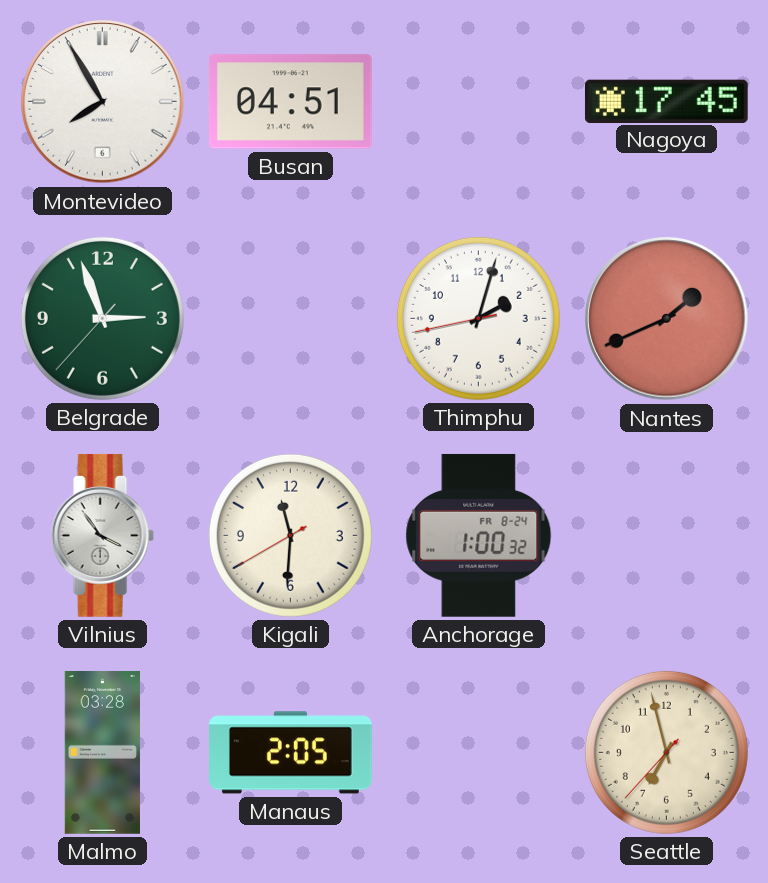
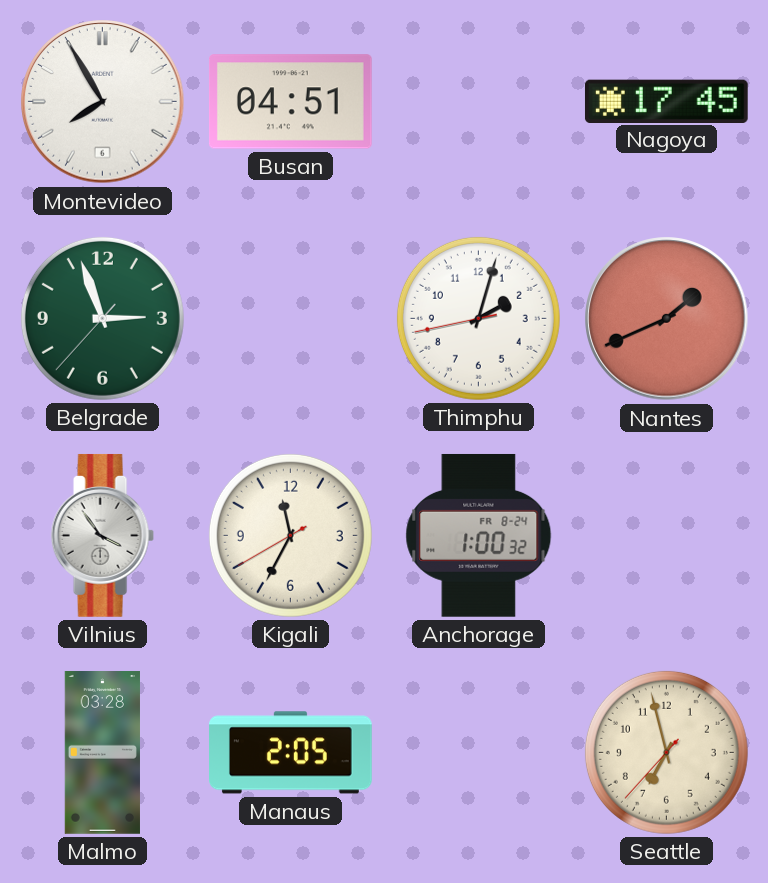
Kigali: 11:30 -> 11:34 (290, 535)
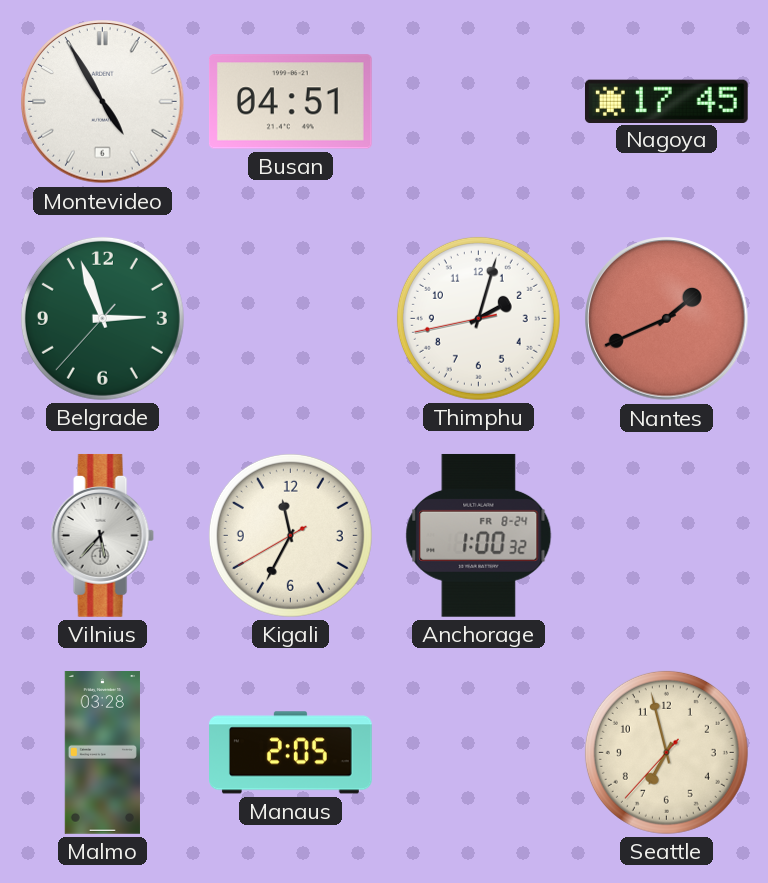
Montevideo: 7:55 -> 4:55 (103, 102)
Vilnius: 3:54 -> 5:37 (102, 535)
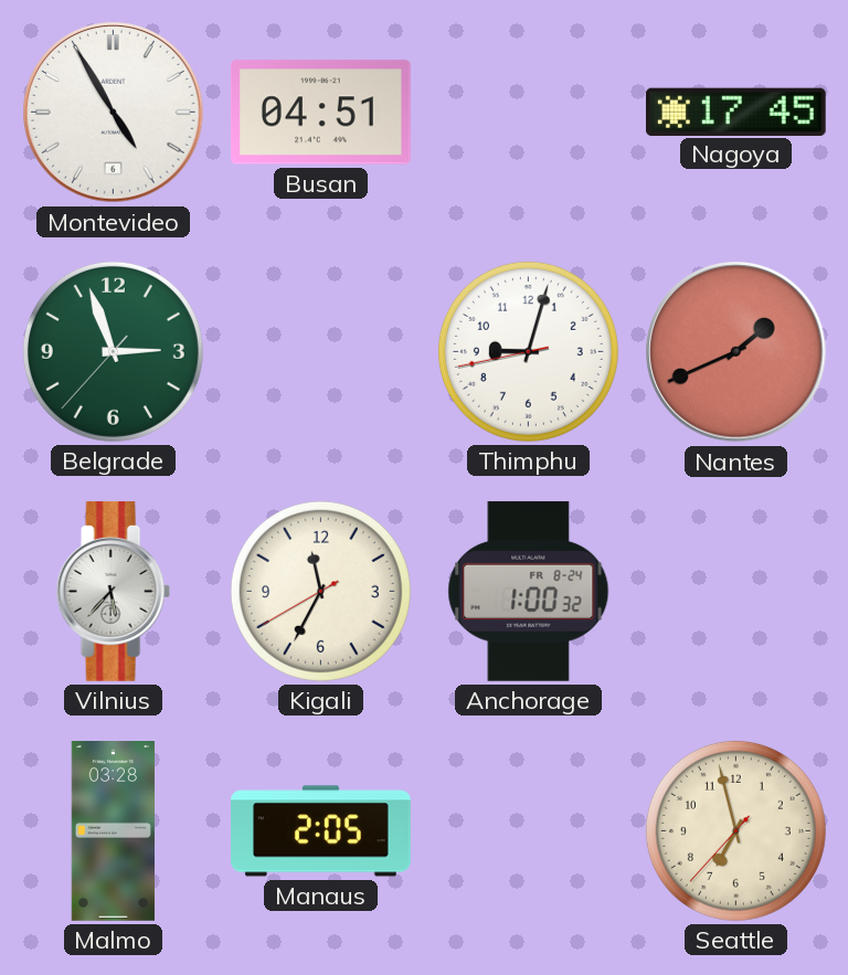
Thimphu: 2:02 -> 9:02 (528, 351)
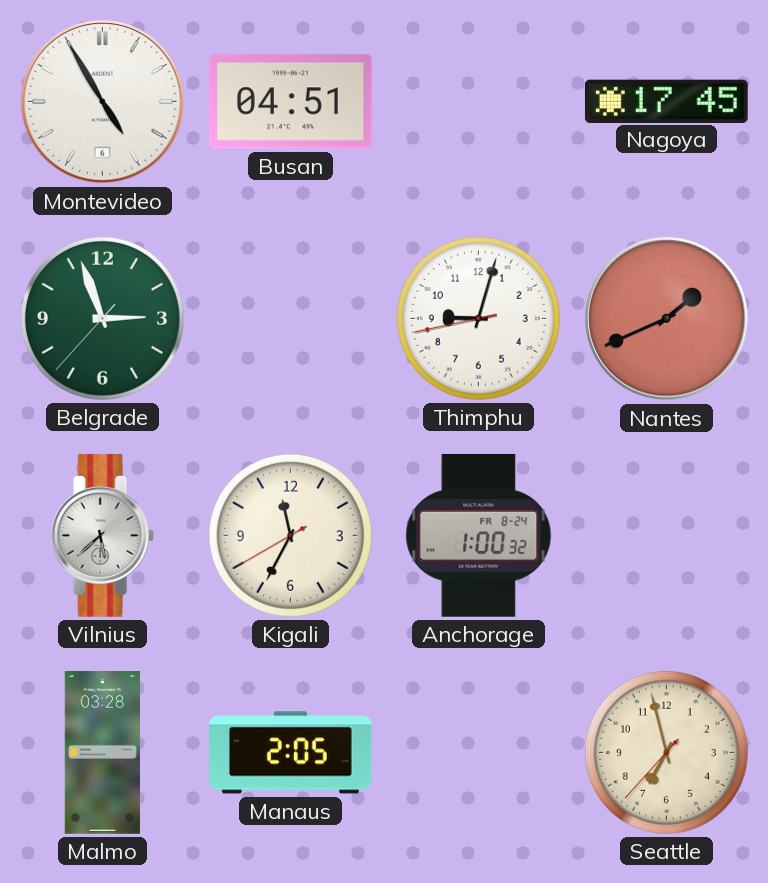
Vilnius: 5:37 -> 5:38 (102, 535)
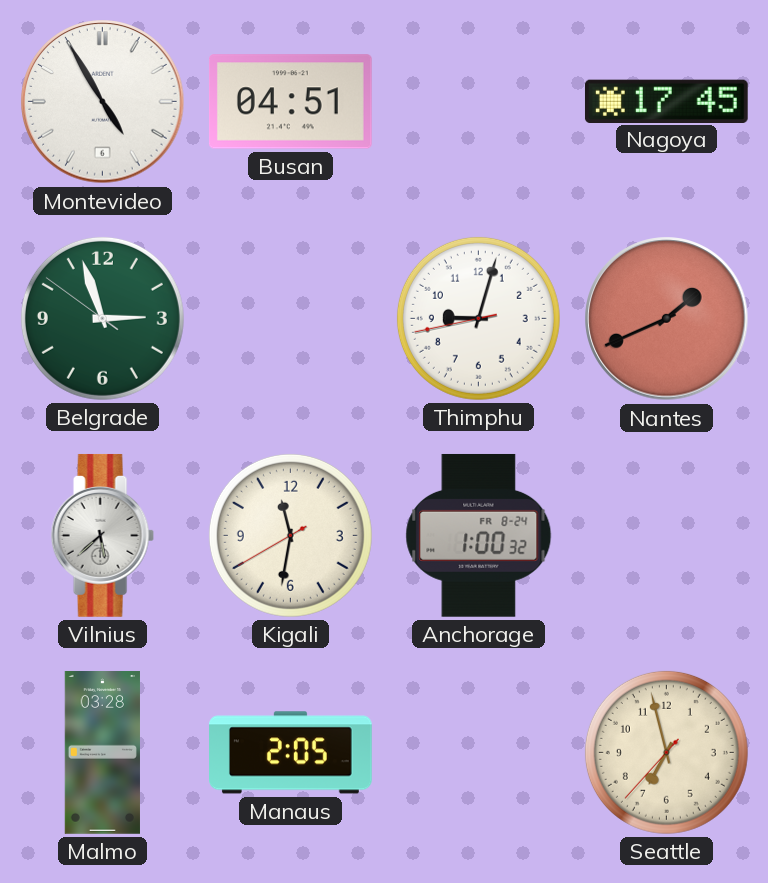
Belgrade: 2:56:37 -> 2:56:51 (102, 318)
Kigali: 11:34 -> 11:31 (290, 535)
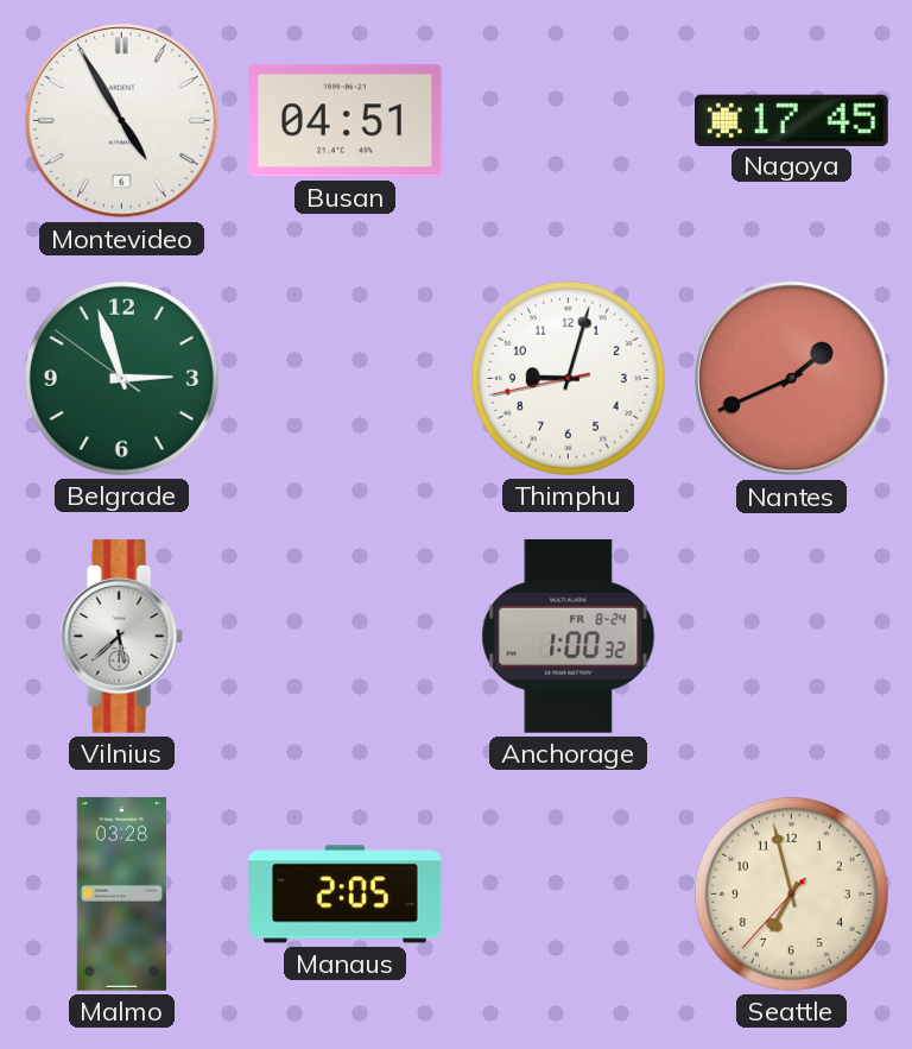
Kigali: 11:31 -> none (290, 535)
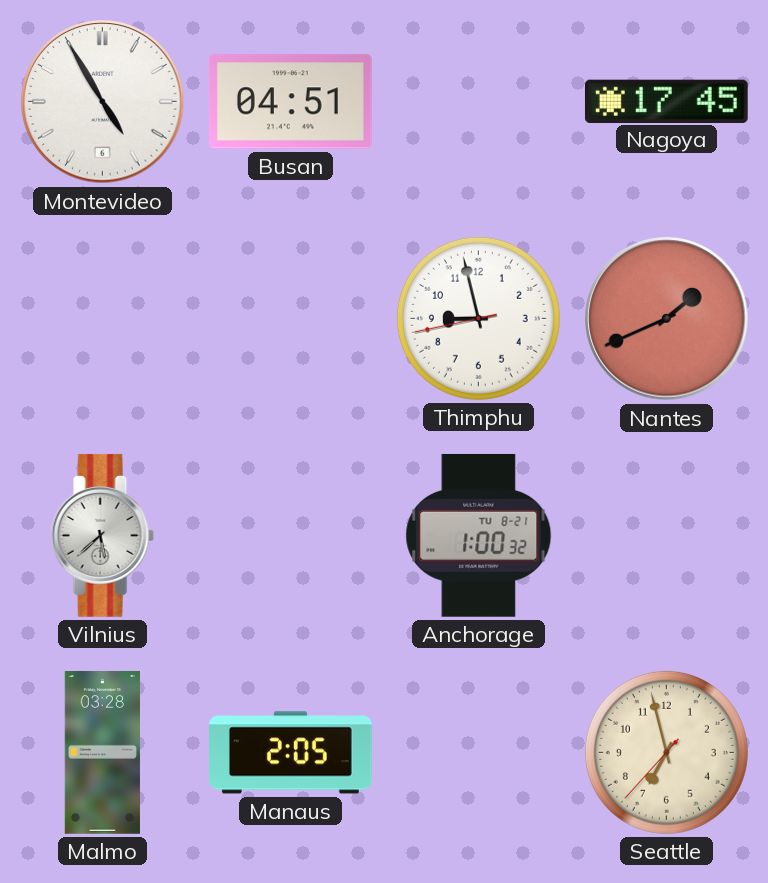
Belgrade: 2:56 -> none (121, 378)
Thimphu: 9:02 -> 8:57 (478, 318)
Anchorage date: FR 8-24 -> TU 8-21 (479, 535)
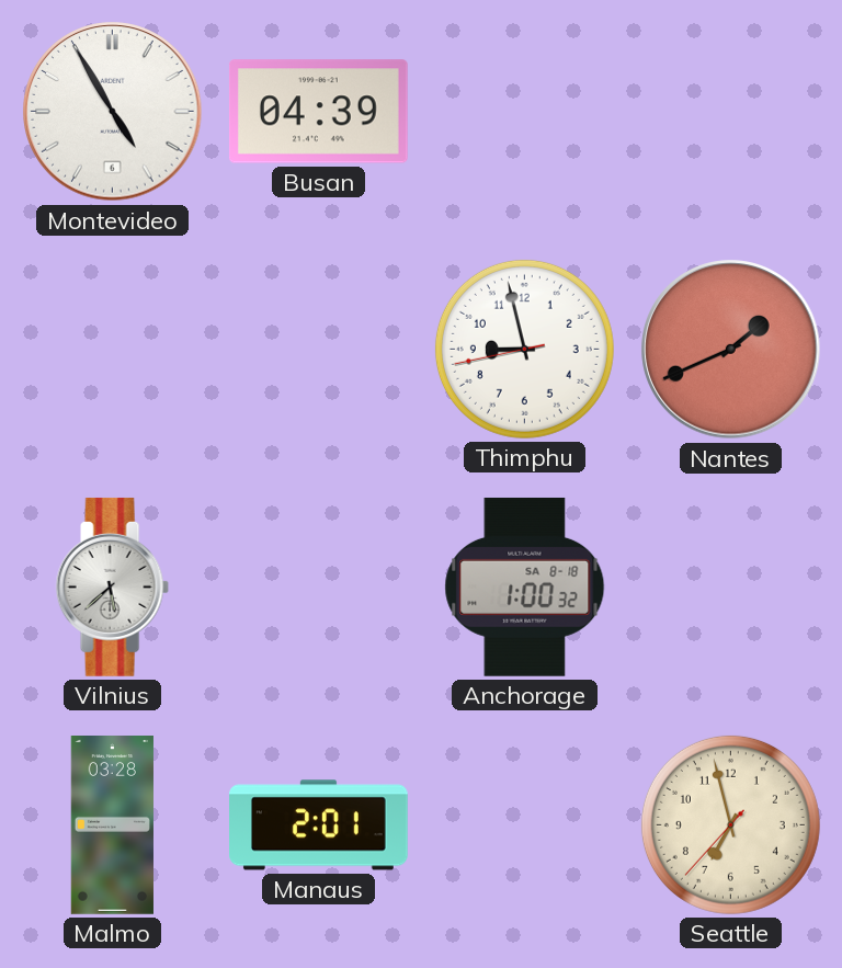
Busan: 04:51 -> 04:39 (318, 112)
Nagoya: 17:45 -> none (666, 101)
Anchorage date: TU 8-21 -> SA 8-18 (525, 587)
Manaus: 2:05 -> 2:01 (319, 825)
